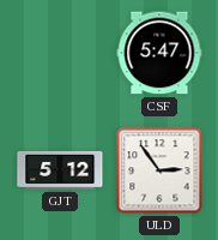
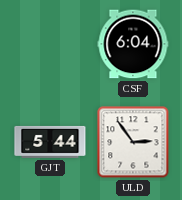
CSF: 5:47 -> 6:04 (133, 44)
GJT: 5:12 -> 5:44 (50, 142)
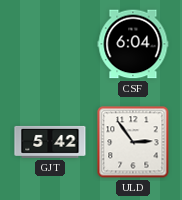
GJT: 5:44 -> 5:42 (50, 142)
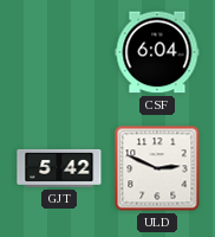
ULD: 2:54 -> 2:49 (157, 168)
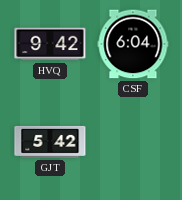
HVQ: none -> 9:42 (50, 44)
ULD: 2:49 -> none (157, 168)
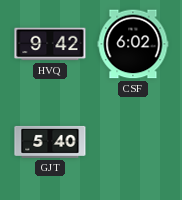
CSF: 6:04 -> 6:02 (133, 44)
GJT: 5:42 -> 5:40 (50, 142)
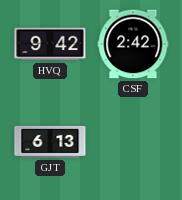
CSF: 6:02 -> 2:42 (133, 44)
GJT: 5:40 -> 6:13 (50, 142)
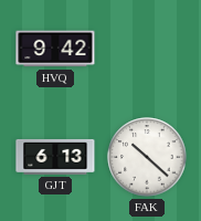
CSF: 2:42 -> none (133, 44)
FAK: none -> 10:22 (147, 157)
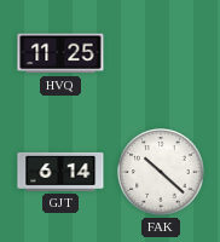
HVQ: 9:42 -> 11:25 (60, 53)
GJT: 6:13 -> 6:14 (60, 172)
